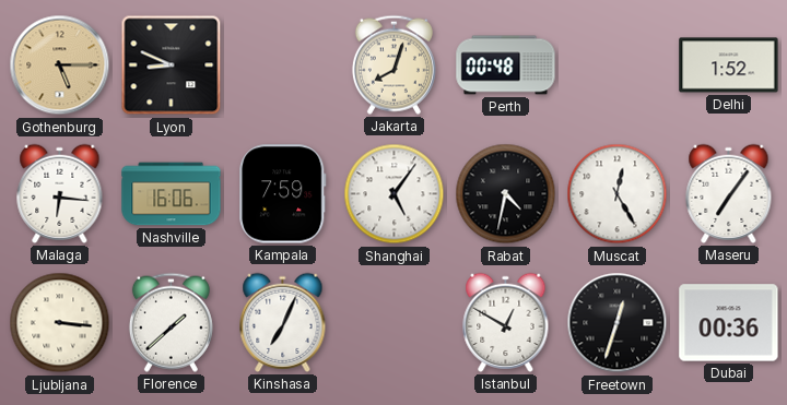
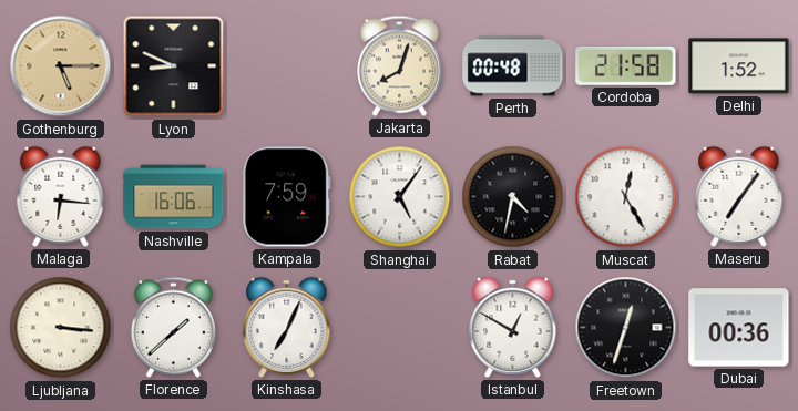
Cordoba: none -> 21:58 (626, 65)
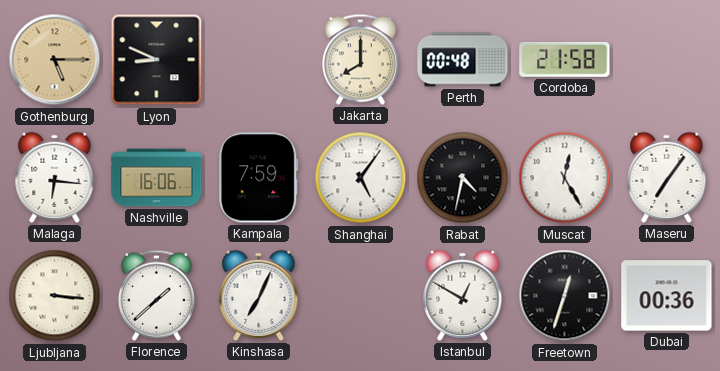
Jakarta: 8:03 -> 8:00 (360, 59)
Delhi: 1:52 -> none (739, 66)
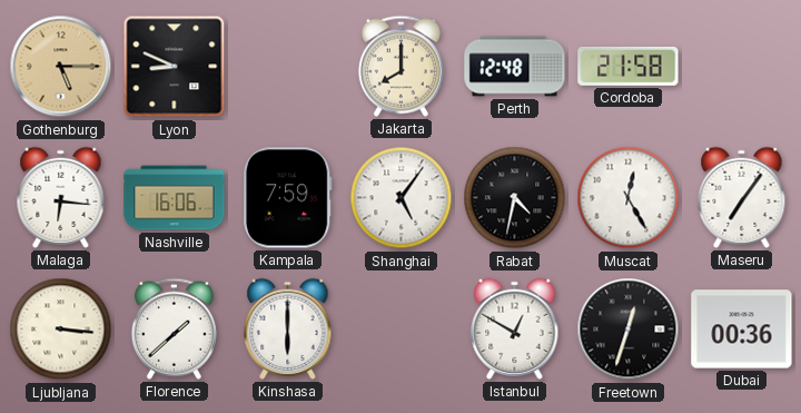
Perth: 00:48 -> 12:48 (515, 67)
Kinshasa: 7:04 -> 6:00 (288, 328)
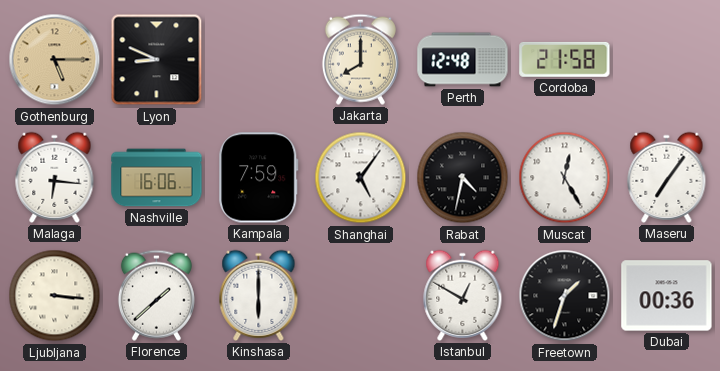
Freetown: 12:33 -> 1:33 (565, 296)
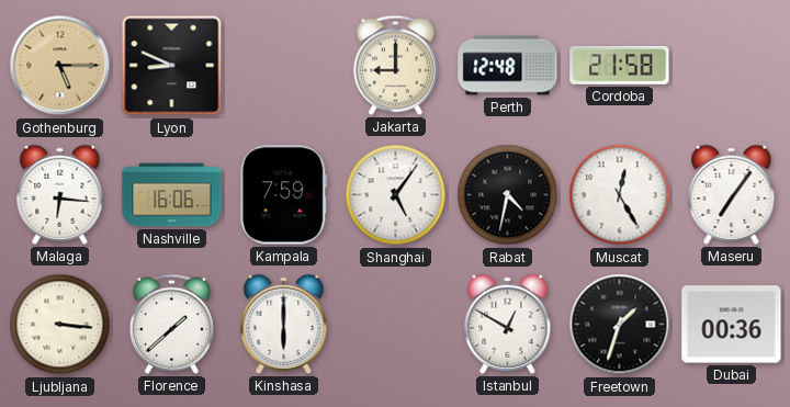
Jakarta: 8:00 -> 9:00 (395, 65)
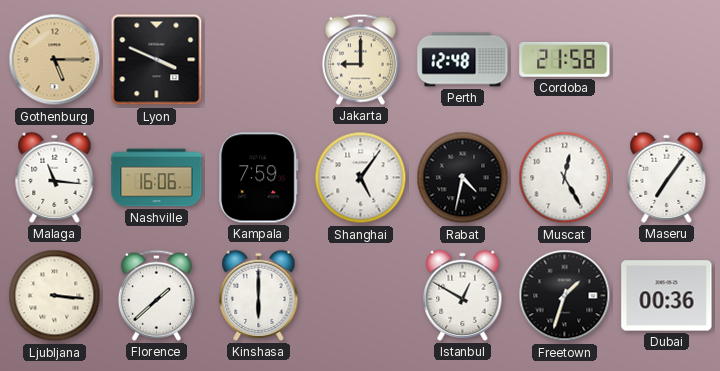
Lyon: 8:49 -> 3:49 (157, 60)
Malaga: 6:16 -> 11:16 (55, 177)
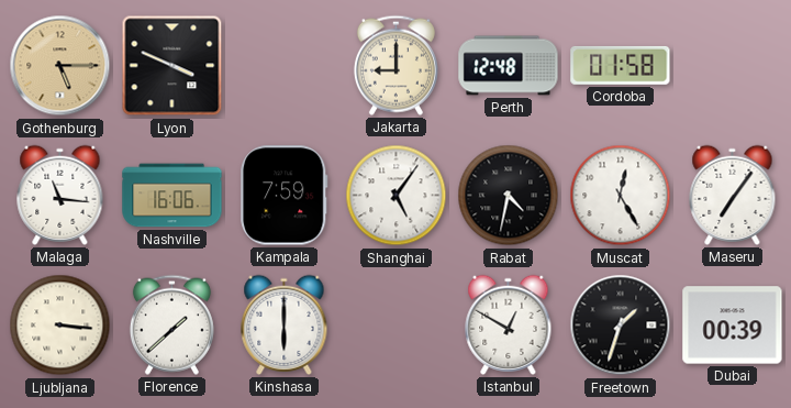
Cordoba: 21:58 -> 01:58 (621, 65)
Dubai: 00:36 -> 00:39 (733, 326)
